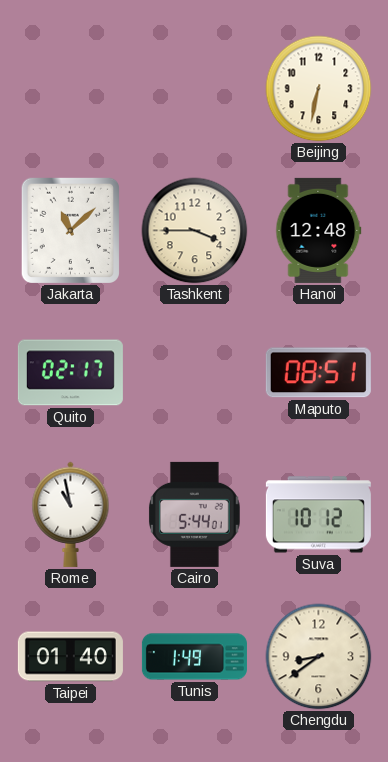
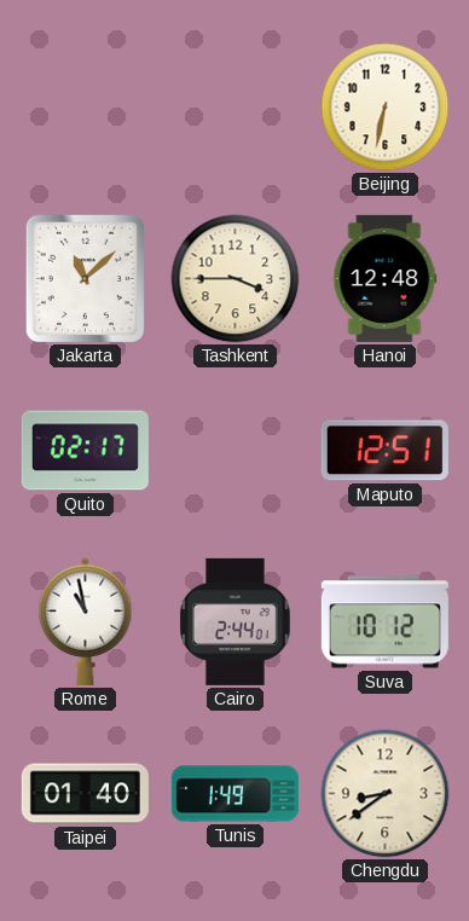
Maputo: 08:51 -> 12:51 (384, 451)
Cairo: 5:44 -> 2:44 (234, 621)
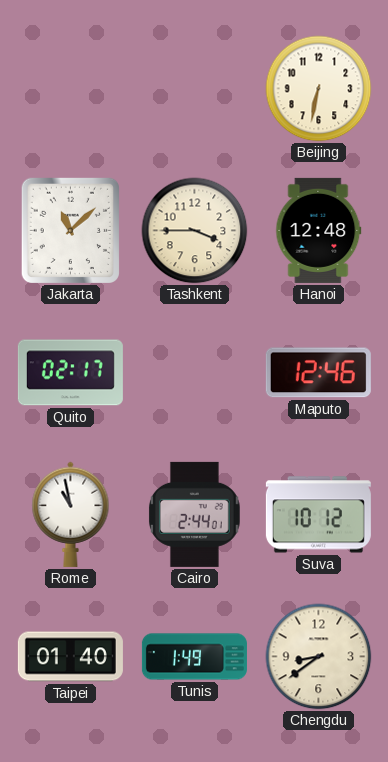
Maputo: 12:51 -> 12:46 (318, 373)
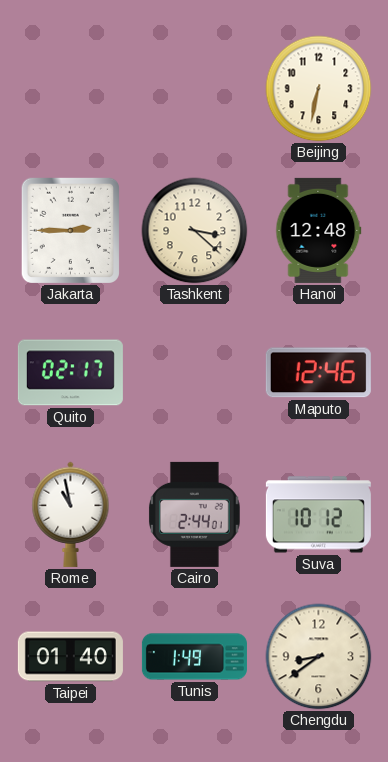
Jakarta: 11:08 -> 2:45 (70, 230)
Tashkent: 3:45 -> 3:22 (195, 231)
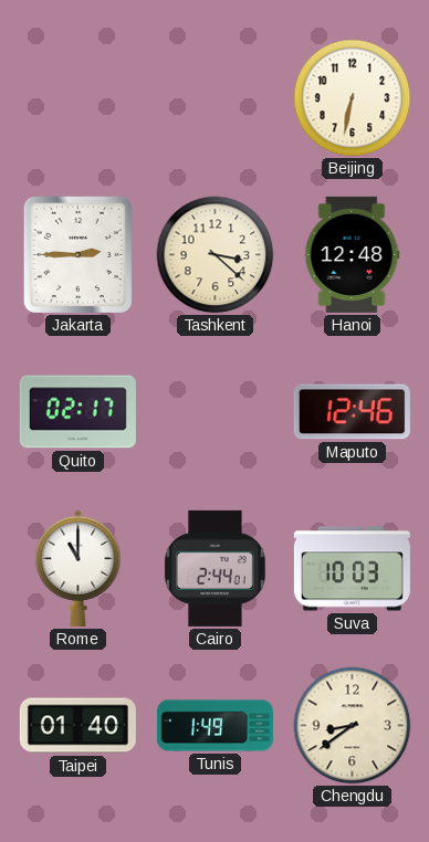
Rome: 10:58 -> 11:00 (79, 568)
Suva: 10:12 -> 10:03 (352, 569)
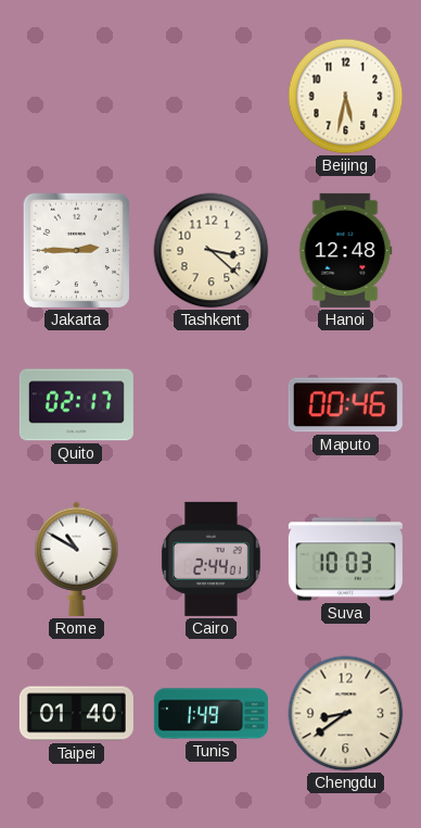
Beijing: 6:32 -> 5:32 (346, 97)
Maputo: 12:46 -> 00:46 (345, 405)
Rome: 11:00 -> 10:50 (77, 559)
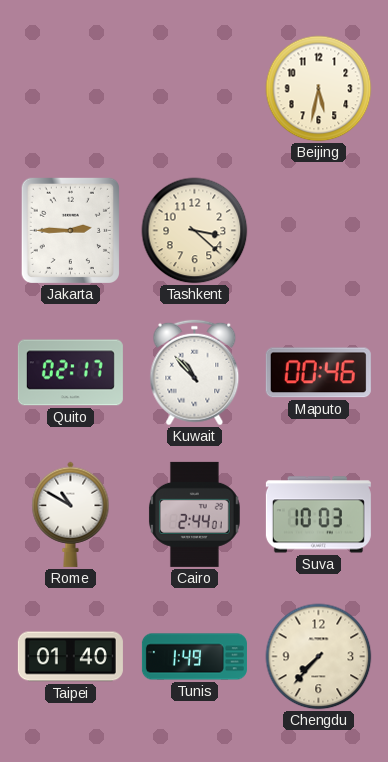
Hanoi: 12:48 -> none (346, 250)
Kuwait: none -> 10:53 (195, 373)
Chengdu: 8:39 -> 7:37 (319, 657)
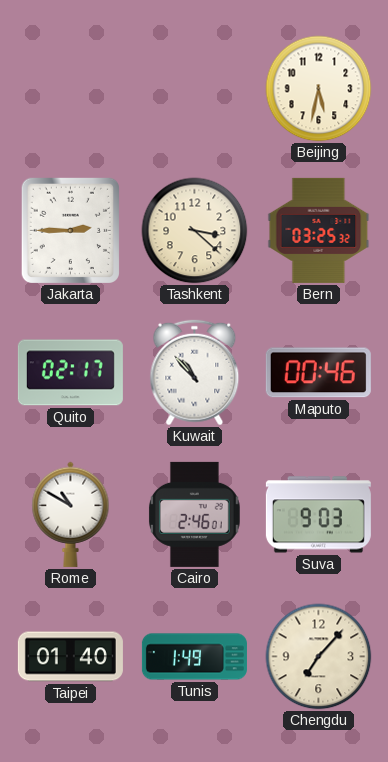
Bern: none -> 03:25 (319, 230)
Cairo: 2:44 -> 2:46 (194, 514)
Suva: 10:03 -> 9:03 (318, 515)
Chengdu: 7:37 -> 7:07 (319, 657)
